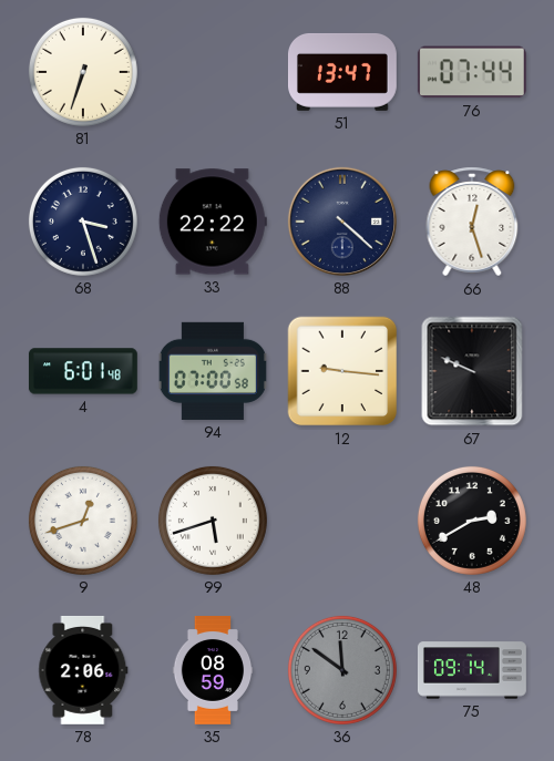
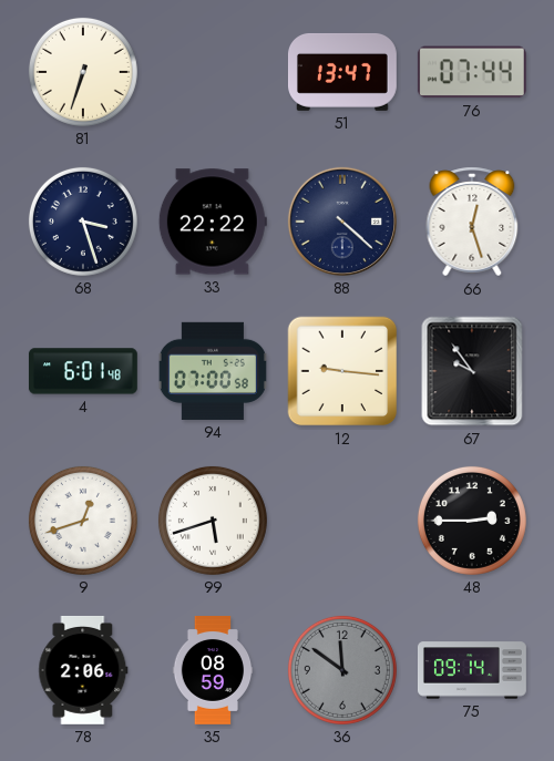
67: 9:49 -> 9:54 (472, 371)
48: 2:40 -> 2:45 (472, 521)
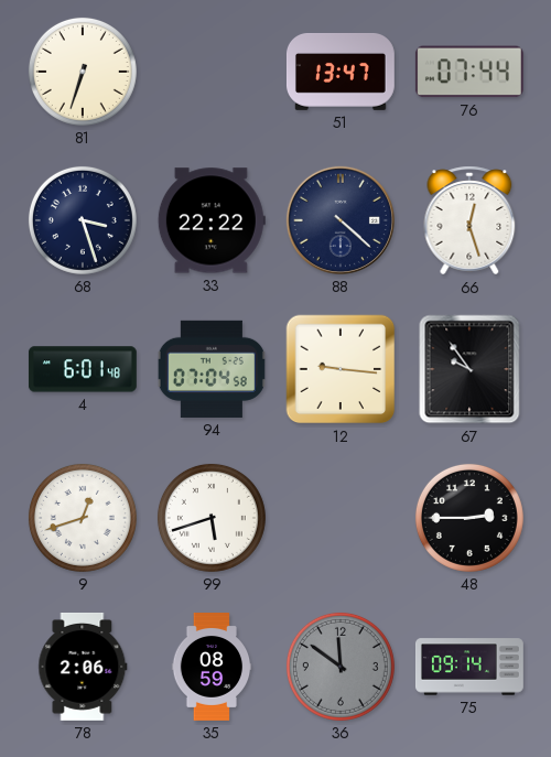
94: 07:00 -> 07:04 (212, 369)
